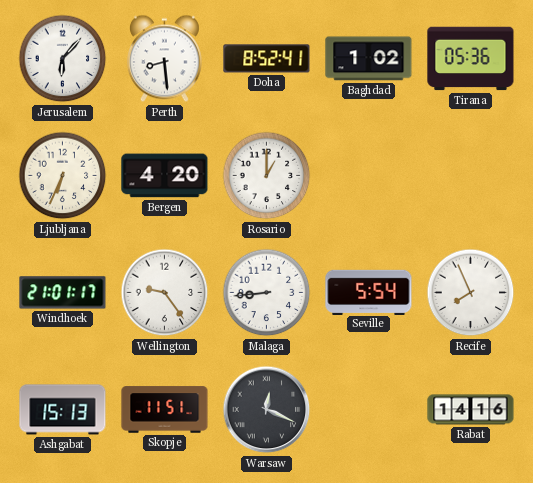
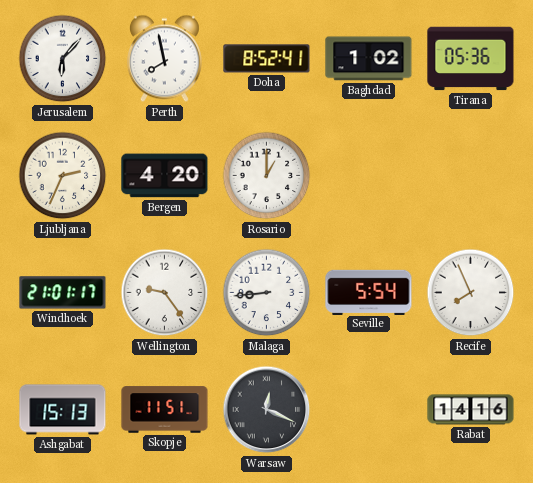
Perth: 8:29 -> 7:58 (164, 59)
Ljubljana: 6:34 -> 2:34 (63, 176)
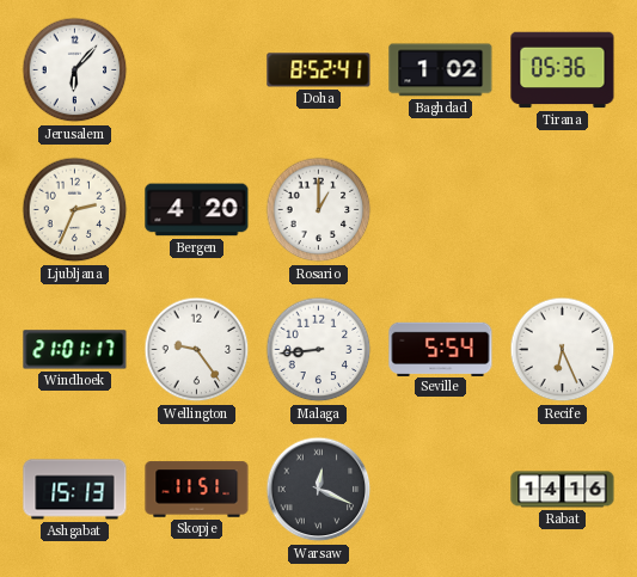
Perth: 7:58 -> none (164, 59)
Recife: 7:56 -> 6:26 (563, 350)
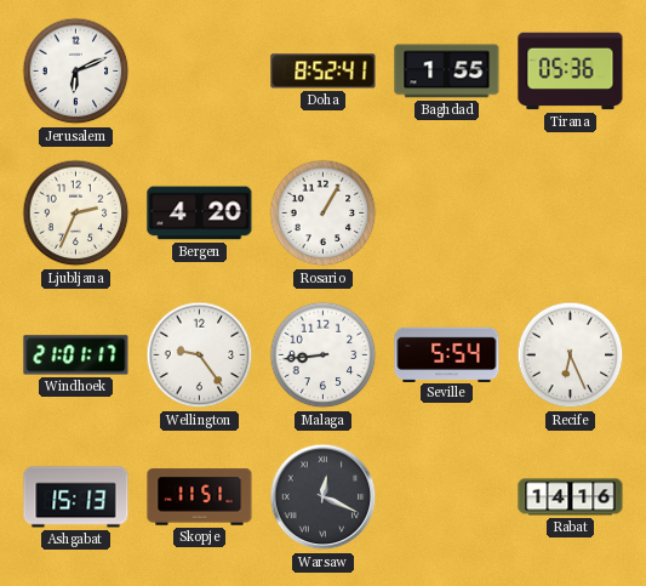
Jerusalem: 6:07 -> 6:11 (76, 72)
Baghdad: 1:02 -> 1:55 (447, 72)
Rosario: 1:00 -> 1:05 (324, 214)
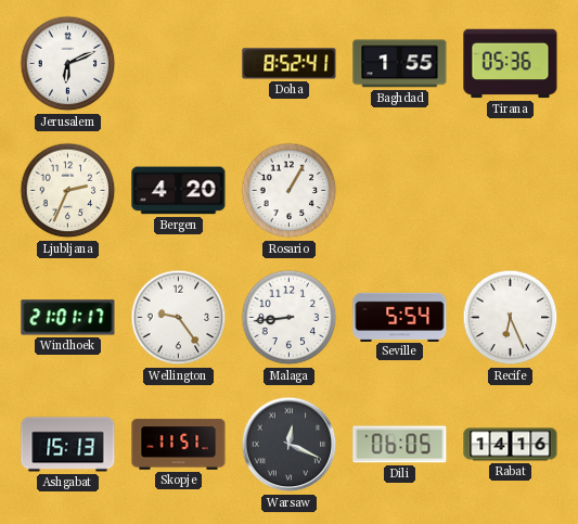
Dili: none -> 06:05 (400, 445)
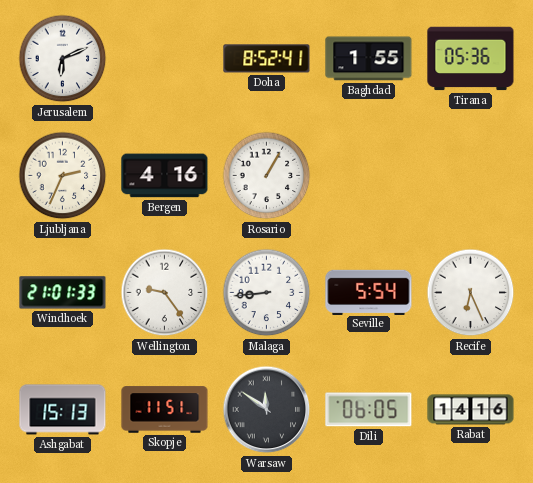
Bergen: 4:20 -> 4:16 (165, 176)
Windhoek: 21:01:17 -> 21:01:33 (63, 293)
Warsaw: 12:19 -> 11:51 (267, 410)
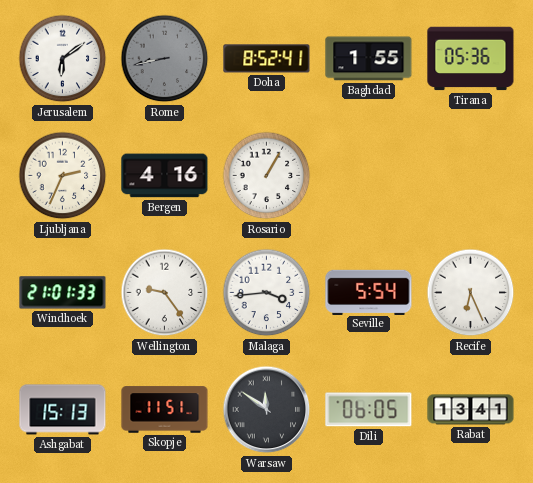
Jerusalem: 6:11 -> 6:09 (63, 59)
Rome: none -> 8:43 (165, 59)
Malaga: 8:44 -> 3:44 (267, 293)
Rabat: 14:16 -> 13:41 (471, 410)
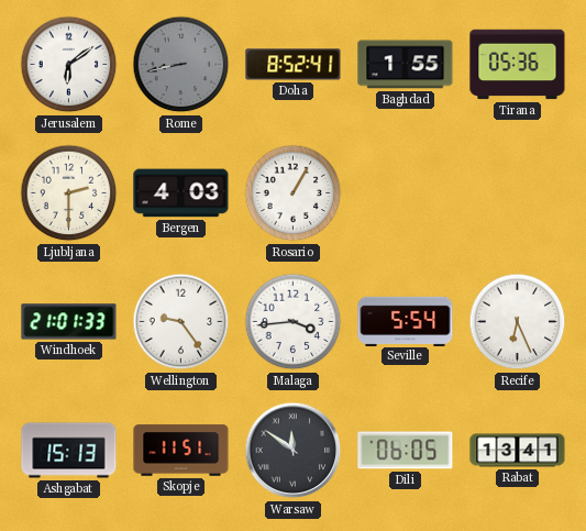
Ljubljana: 2:34 -> 2:30 (69, 193)
Bergen: 4:16 -> 4:03 (181, 193)
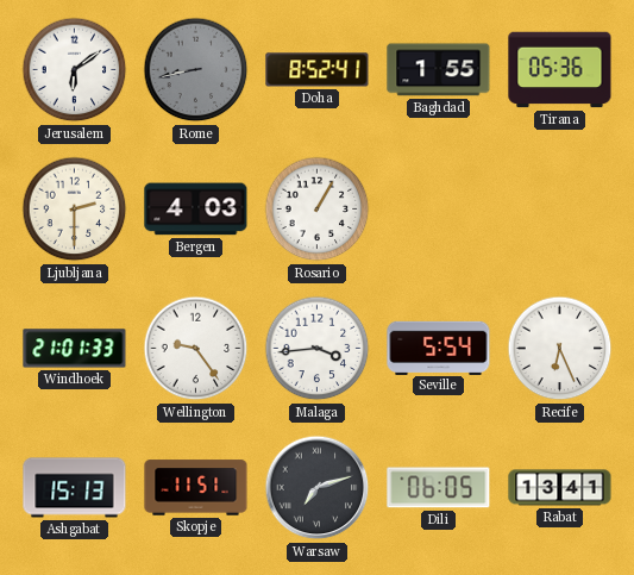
Warsaw: 11:51 -> 7:12 (318, 488)
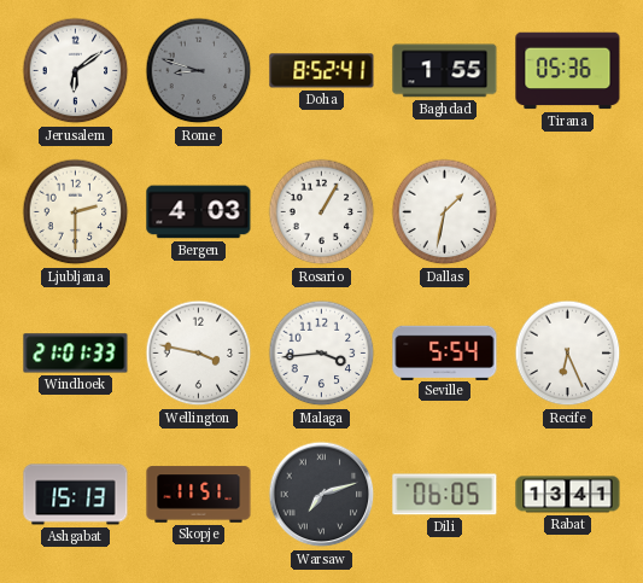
Rome: 8:43 -> 8:48 (199, 71)
Dallas: none -> 1:32 (445, 212)
Wellington: 9:24 -> 3:47 (199, 354)
